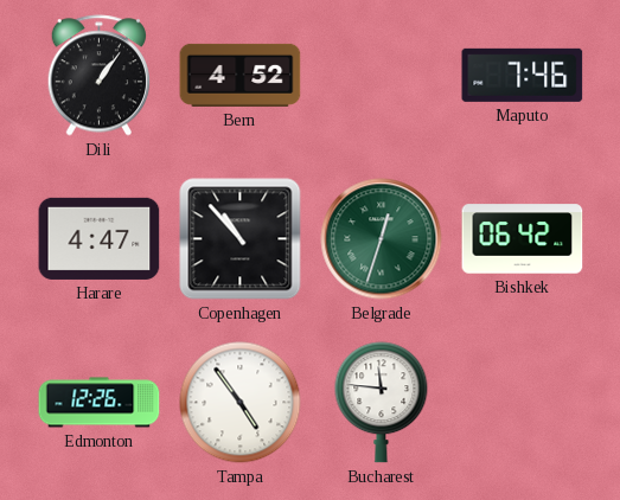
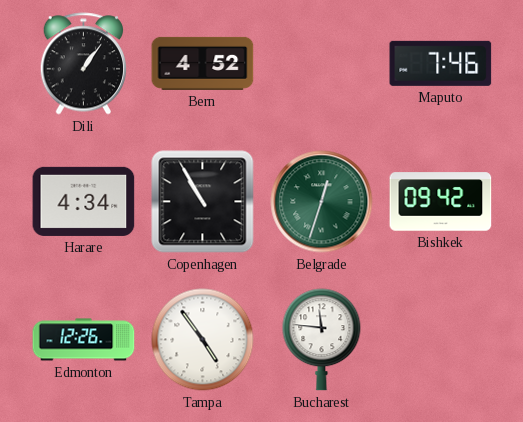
Harare: 4:47 -> 4:34 (84, 201)
Copenhagen: 10:53 -> 10:55 (203, 202)
Bishkek: 06:42 -> 09:42 (441, 202)
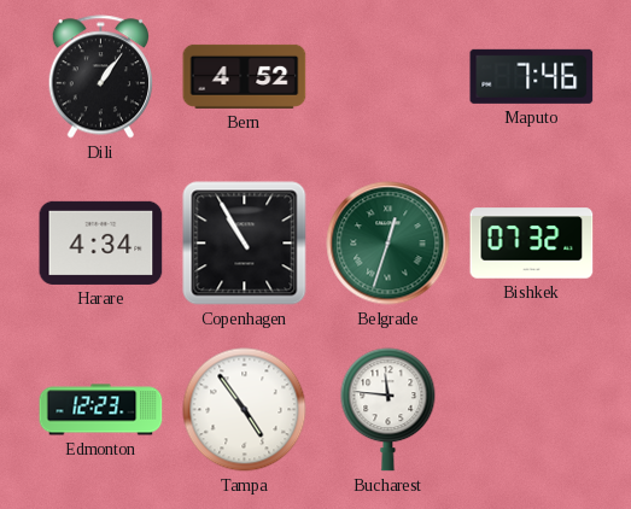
Bishkek: 09:42 -> 07:32 (532, 244)
Edmonton: 12:26 -> 12:23 (101, 410)
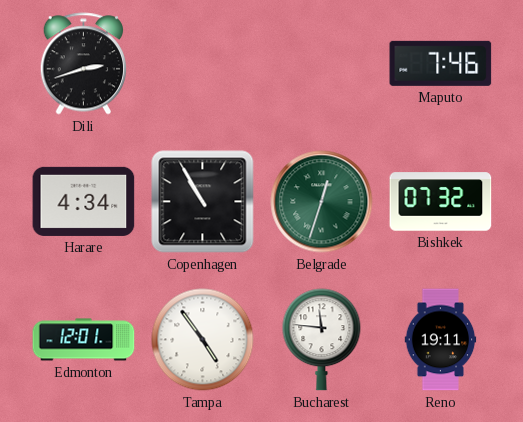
Dili: 1:06 -> 2:42 (83, 64)
Bern: 4:52 -> none (245, 76)
Edmonton: 12:23 -> 12:01 (84, 340)
Reno: none -> 19:11 (441, 340)
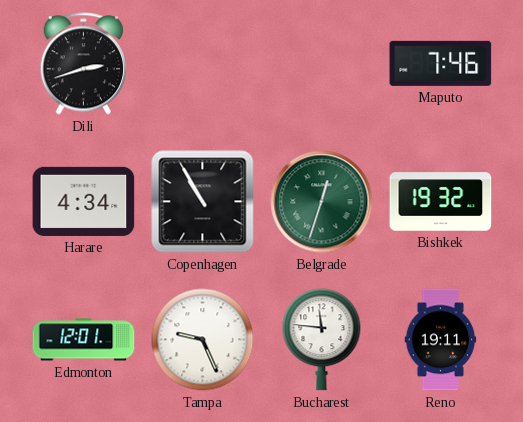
Bishkek: 07:32 -> 19:32 (441, 202)
Tampa: 4:54 -> 9:26 (203, 340)
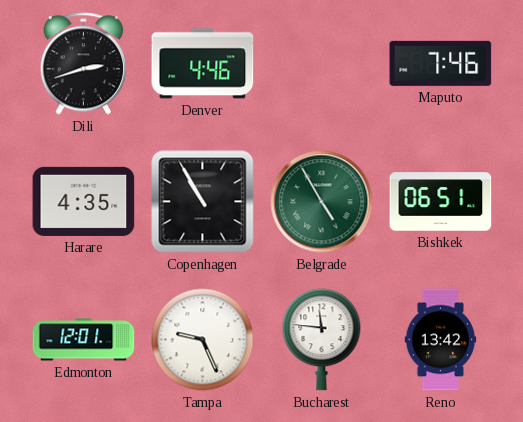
Denver: none -> 4:46 (203, 64)
Harare: 4:34 -> 4:35 (84, 201)
Belgrade: 12:33 -> 4:55 (322, 202)
Bishkek: 19:32 -> 06:51 (441, 202)
Reno: 19:11 -> 13:42 (441, 340)
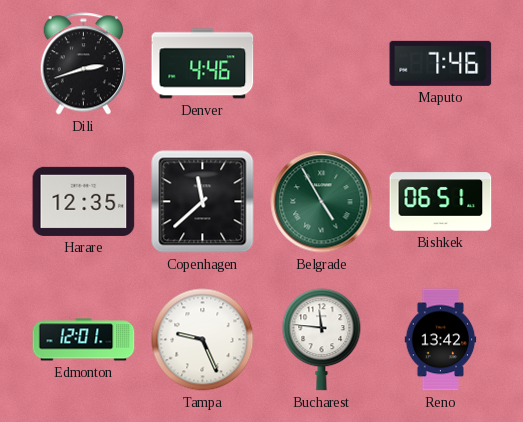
Harare: 4:35 -> 12:35 (84, 201)
Copenhagen: 10:55 -> 11:38 (203, 202)
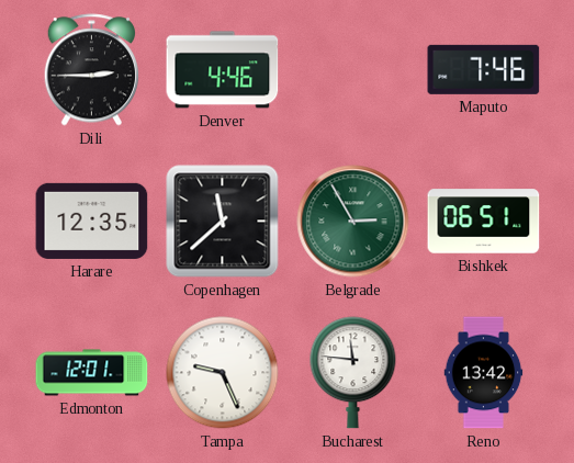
Dili: 2:42 -> 2:45 (91, 70)
Belgrade: 4:55 -> 2:55 (353, 222)
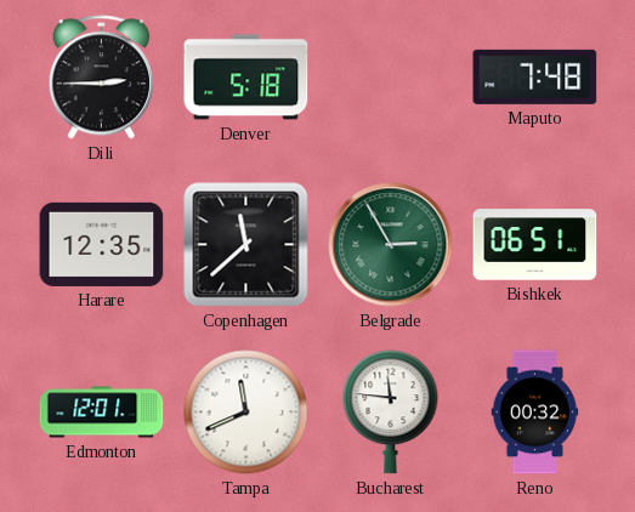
Denver: 4:46 -> 5:18 (246, 78)
Maputo: 7:46 -> 7:48 (535, 76)
Tampa: 9:26 -> 11:41 (246, 413)
Reno: 13:42 -> 00:32 (535, 413)
